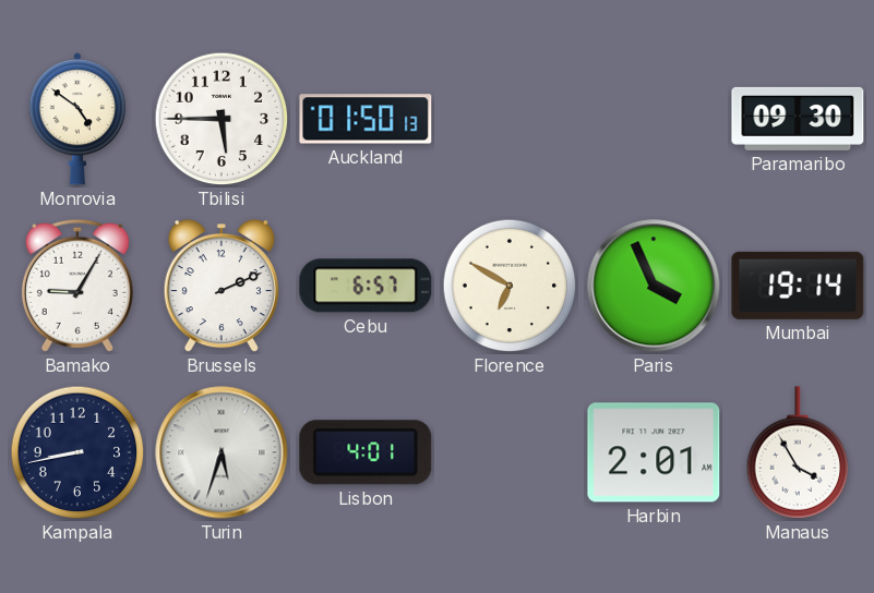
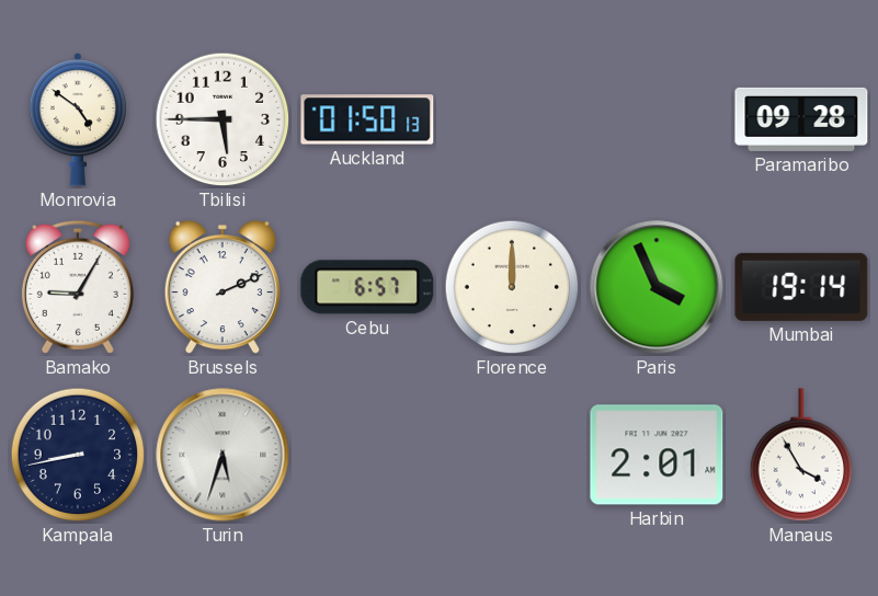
Paramaribo: 09:30 -> 09:28 (801, 119)
Florence: 6:50 -> 12:00 (512, 287)
Lisbon: 4:01 -> none (366, 452)
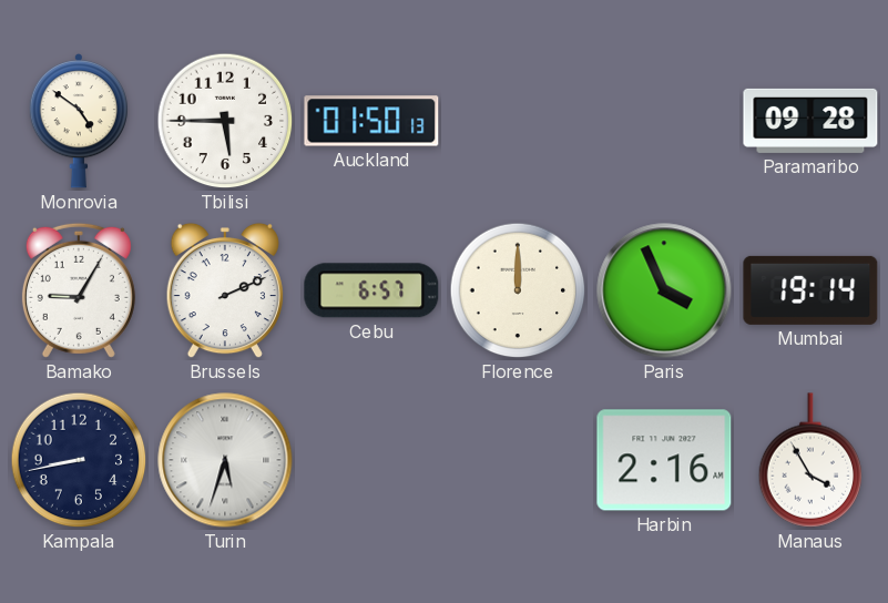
Harbin: 2:01 -> 2:16 (664, 460)
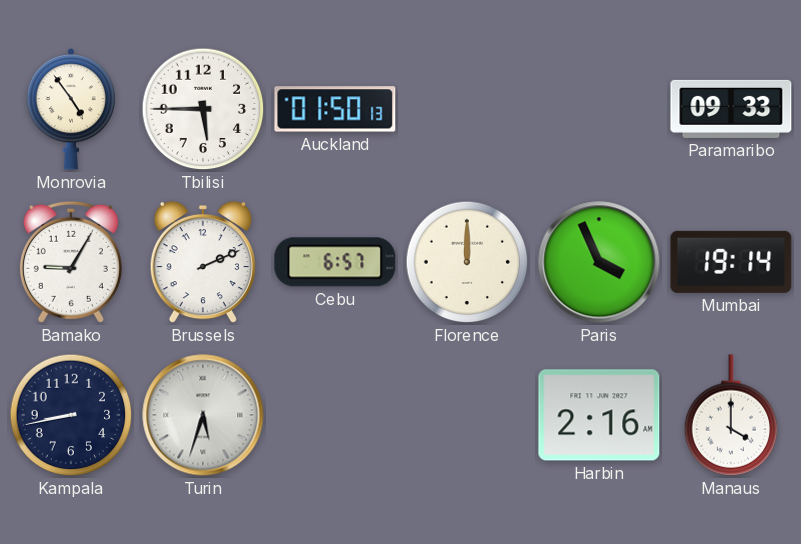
Monrovia: 4:51 -> 4:54 (70, 110)
Paramaribo: 09:28 -> 09:33 (731, 109)
Manaus: 3:55 -> 4:00 (731, 415)
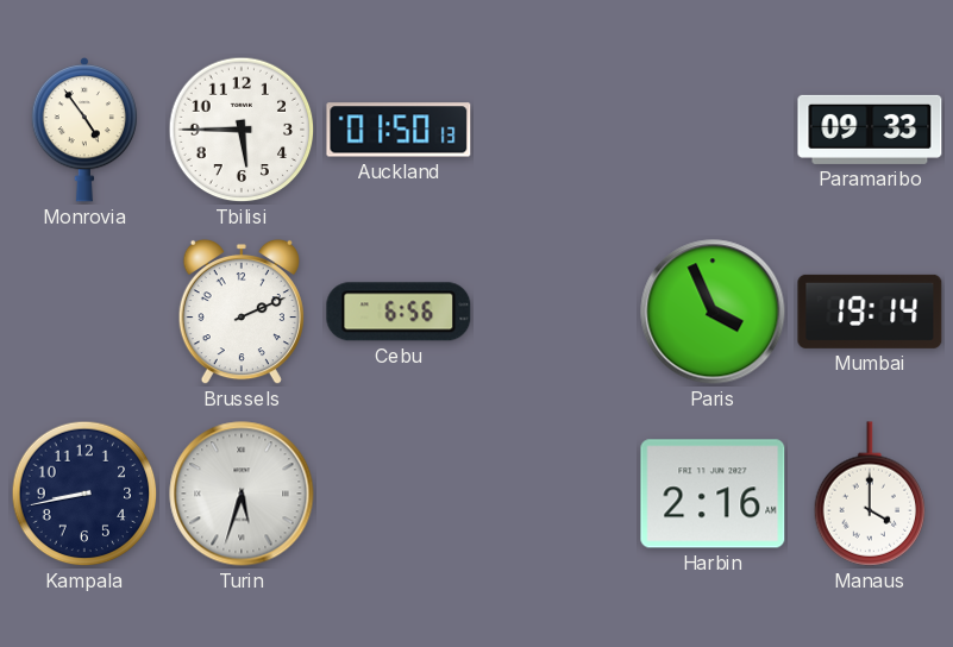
Bamako: 9:05 -> none (71, 262)
Cebu: 6:57 -> 6:56 (399, 312)
Florence: 12:00 -> none (467, 262)
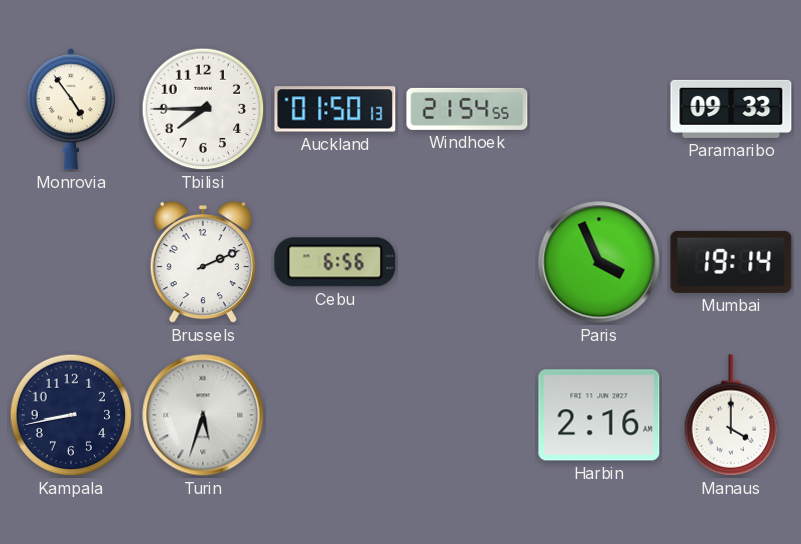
Tbilisi: 5:45 -> 7:45 (203, 109)
Windhoek: none -> 21:54 (467, 109)
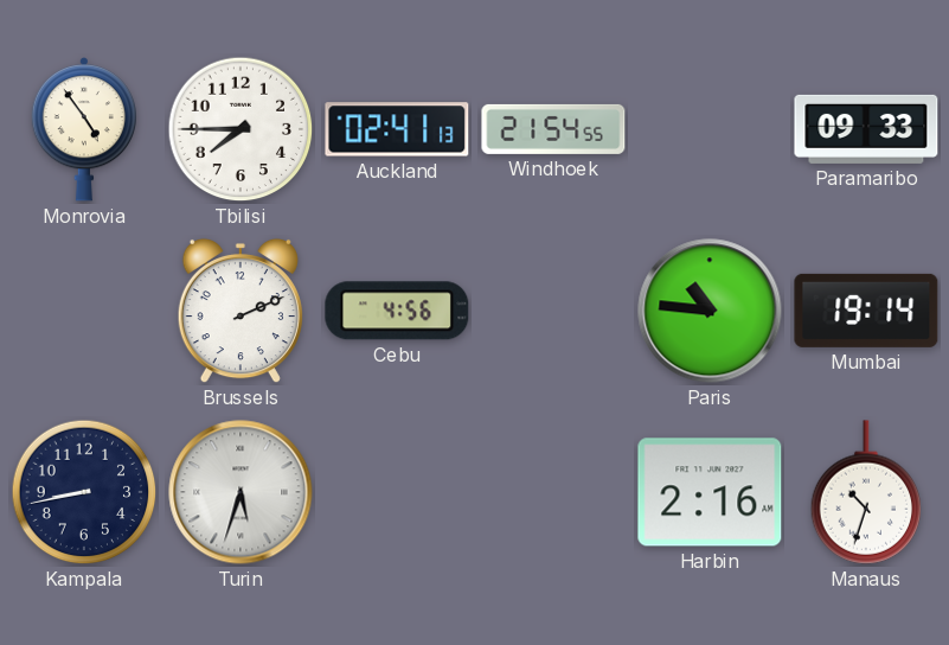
Auckland: 01:50 -> 02:41 (397, 129)
Cebu: 6:56 -> 4:56 (397, 311)
Paris: 3:56 -> 10:46 (710, 311)
Manaus: 4:00 -> 10:33 (866, 492)
